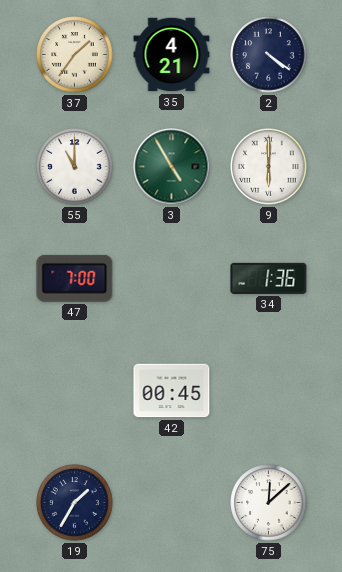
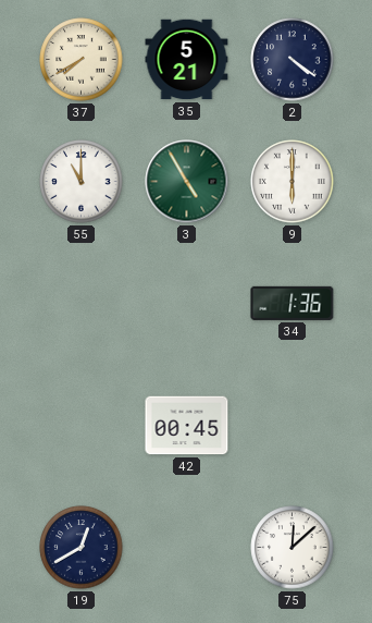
37: 1:36 -> 7:40 (82, 60)
35: 4:21 -> 5:21 (187, 60)
47: 7:00 -> none (75, 278)
19: 1:35 -> 12:40 (82, 548)
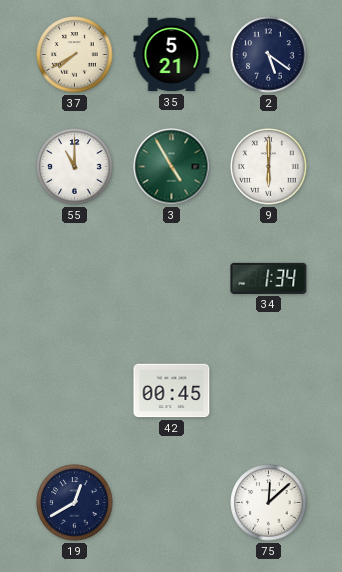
2: 4:21 -> 5:21 (269, 55)
34: 1:36 -> 1:34 (269, 278)
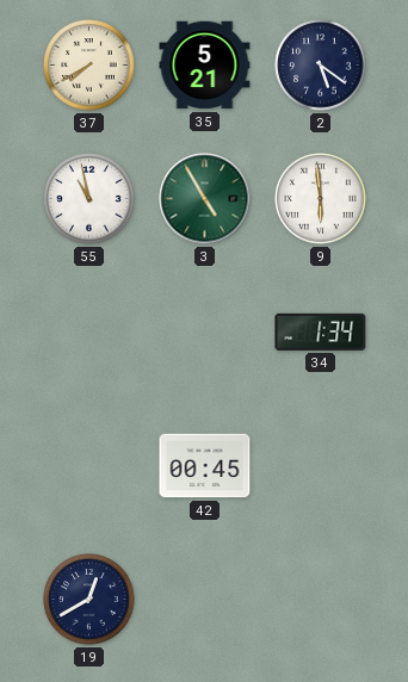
55: 11:00 -> 10:58 (89, 199)
9: 6:00 -> 5:59 (321, 199)
75: 12:08 -> none (269, 503)
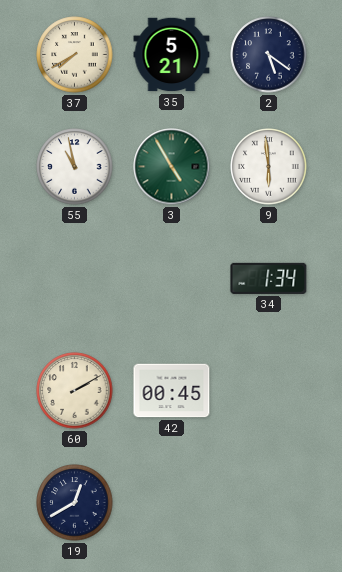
60: none -> 2:10 (75, 391)
